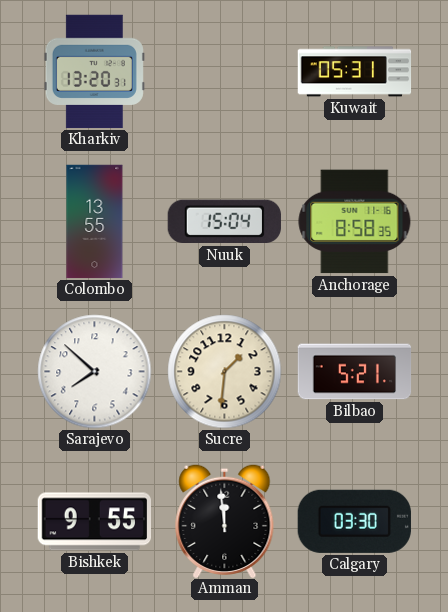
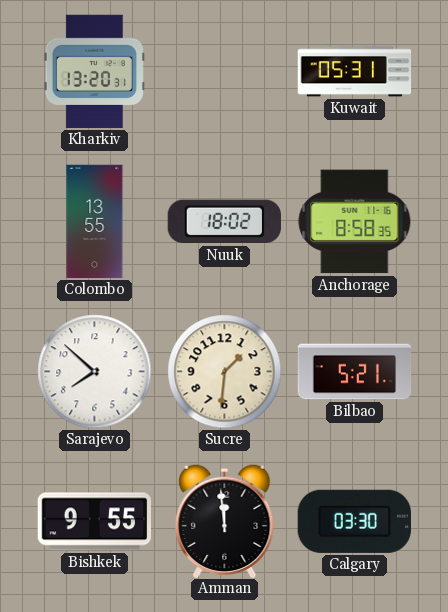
Nuuk: 15:04 -> 18:02 (224, 222)
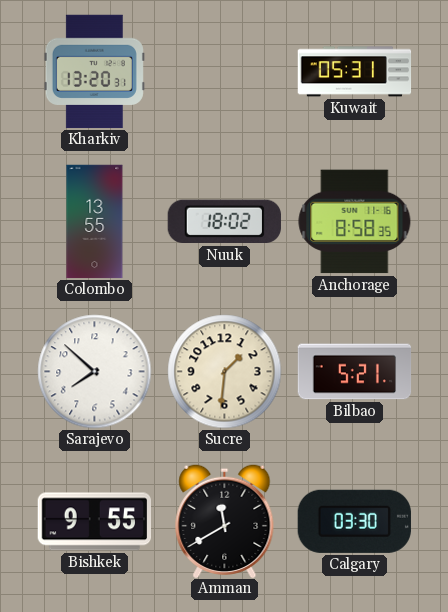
Amman: 11:59 -> 11:40 (225, 520)
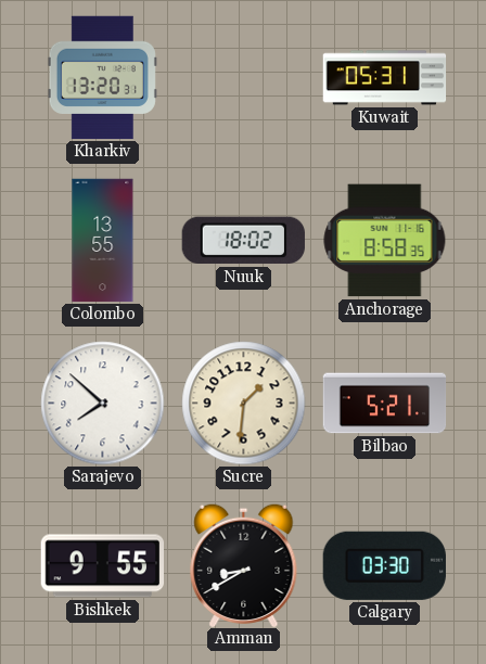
Amman: 11:40 -> 8:40 (244, 564)
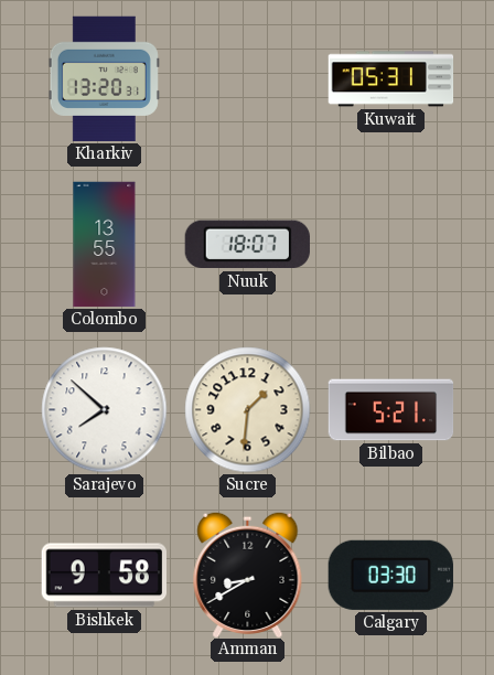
Nuuk: 18:02 -> 18:07 (247, 245)
Anchorage: 8:58 -> none (385, 241)
Bishkek: 9:55 -> 9:58 (104, 576)
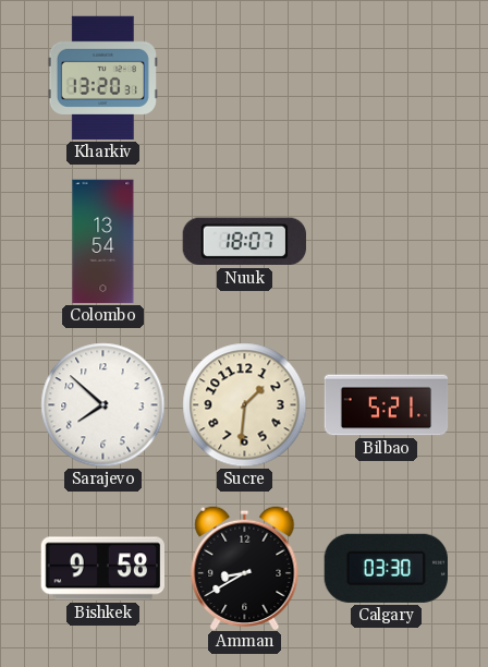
Kuwait: 05:31 -> none (391, 79)
Colombo: 13:55 -> 13:54 (103, 242)
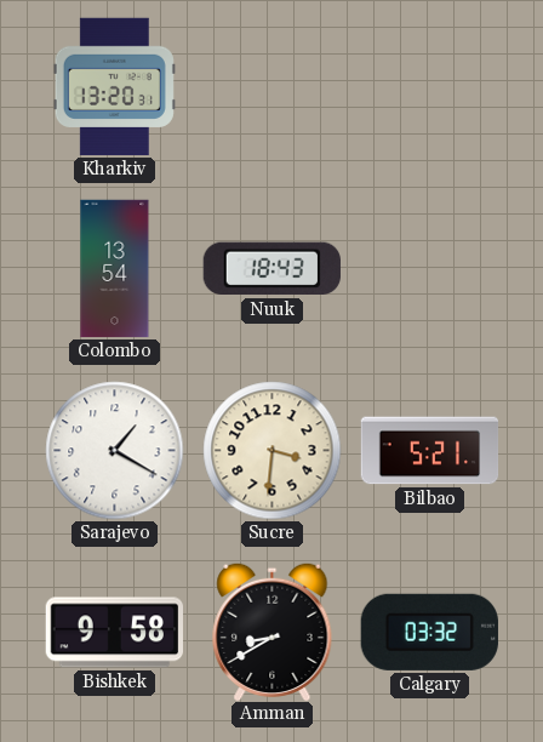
Nuuk: 18:07 -> 18:43 (271, 269)
Sarajevo: 7:52 -> 1:20 (115, 451)
Sucre: 1:31 -> 3:31 (273, 451)
Calgary: 03:30 -> 03:32 (429, 632)
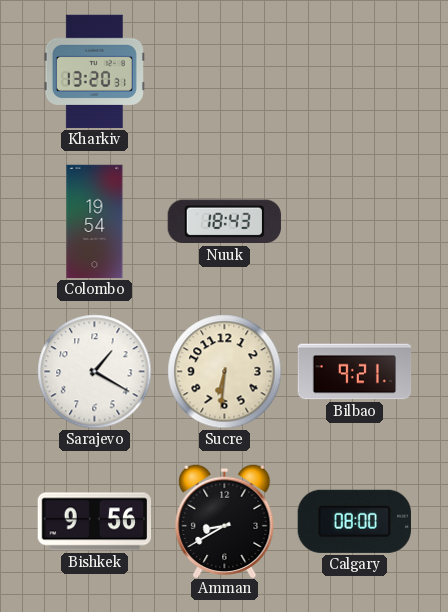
Colombo: 13:54 -> 19:54 (95, 222)
Sucre: 3:31 -> 6:31 (225, 372)
Bilbao: 5:21 -> 9:21 (355, 372)
Bishkek: 9:58 -> 9:56 (94, 522)
Calgary: 03:32 -> 08:00 (354, 521)
